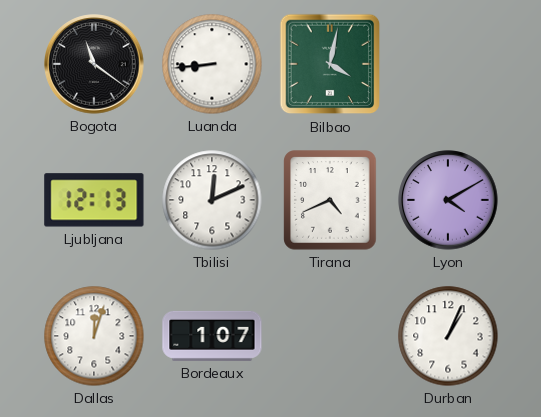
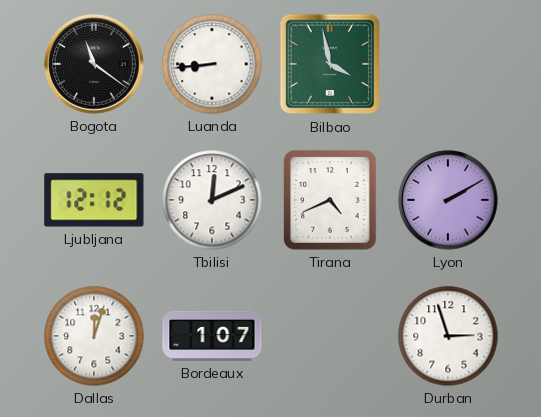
Bilbao: 4:02 -> 3:58 (330, 64)
Ljubljana: 12:13 -> 12:12 (94, 200)
Lyon: 4:10 -> 2:10 (448, 200)
Durban: 1:04 -> 2:57 (448, 336)
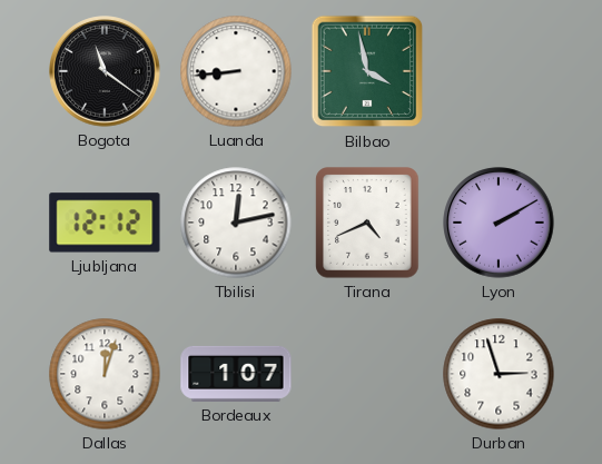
Tbilisi: 12:11 -> 12:13 (236, 223)
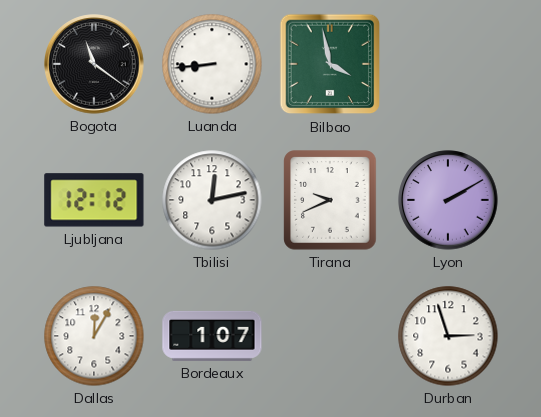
Tirana: 4:41 -> 9:41 (330, 200)
Dallas: 12:03 -> 12:05 (94, 336)
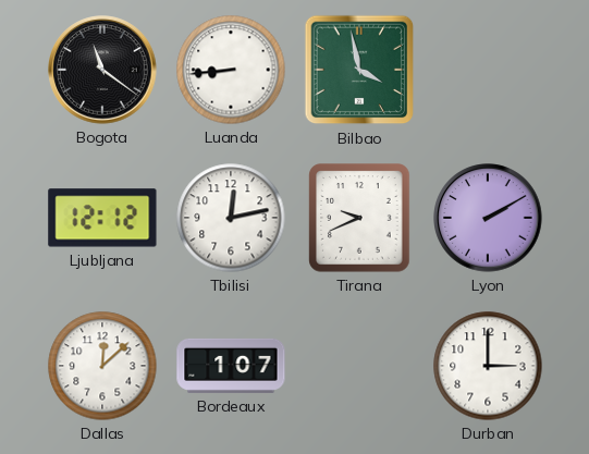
Dallas: 12:05 -> 12:08 (102, 366)
Durban: 2:57 -> 3:00 (488, 366)
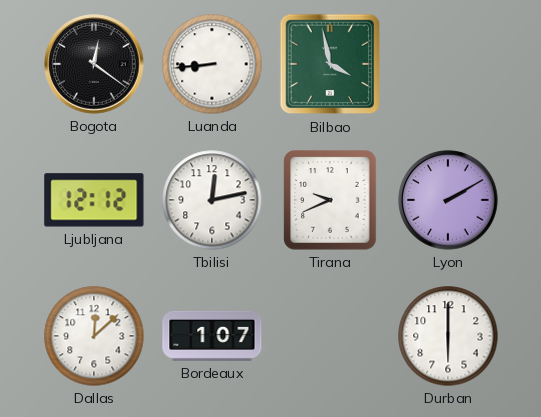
Bogota: 11:21 -> 12:21 (94, 64)
Durban: 3:00 -> 6:00 (448, 336)
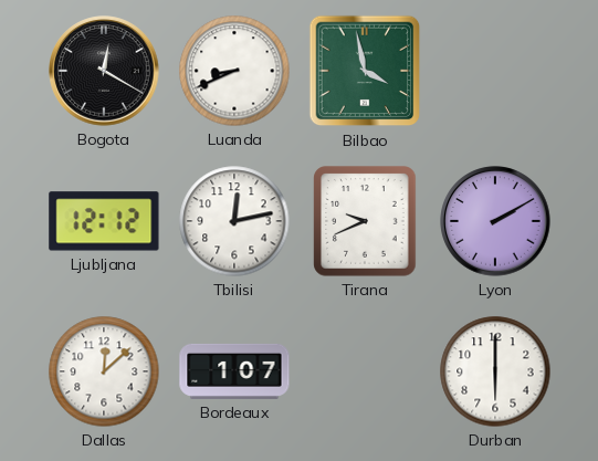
Bogota: 12:21 -> 12:20 (104, 71)
Luanda: 8:44 -> 8:41 (234, 71)
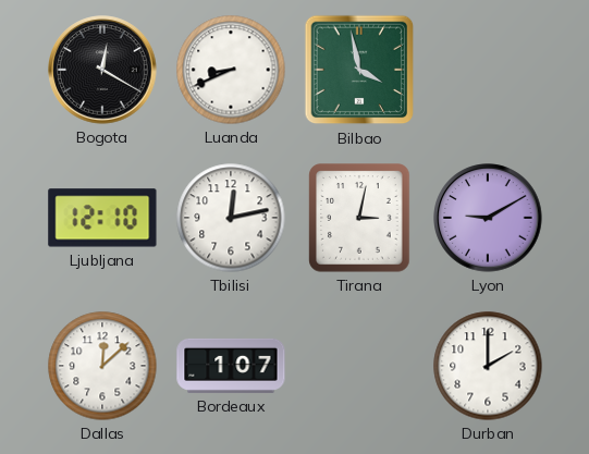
Ljubljana: 12:12 -> 12:10 (102, 218)
Tirana: 9:41 -> 3:02 (359, 218)
Lyon: 2:10 -> 9:10 (488, 218)
Durban: 6:00 -> 2:00 (488, 366)
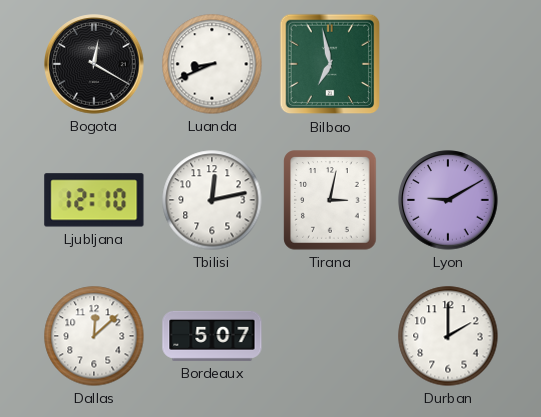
Bilbao: 3:58 -> 6:58 (330, 64)
Bordeaux: 1:07 -> 5:07 (212, 336)
